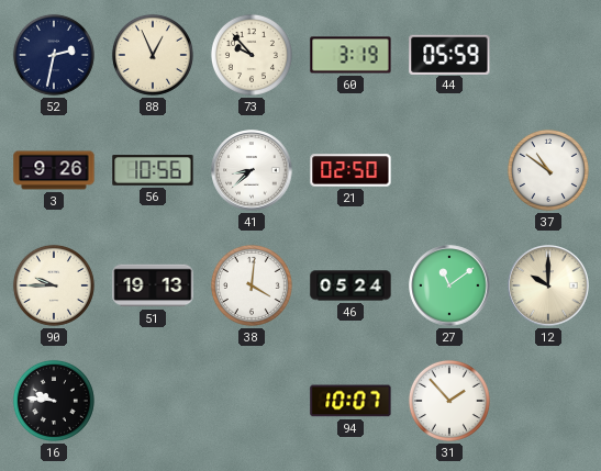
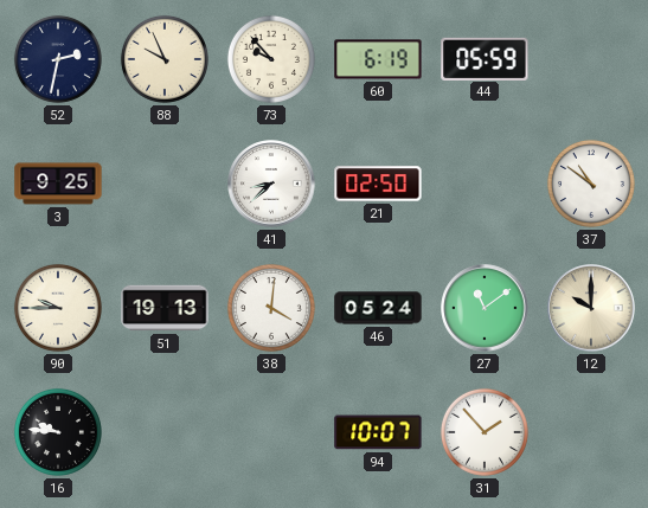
88: 12:56 -> 9:56 (165, 59)
60: 3:19 -> 6:19 (378, 59)
3: 9:26 -> 9:25 (58, 184)
56: 10:56 -> none (153, 170)
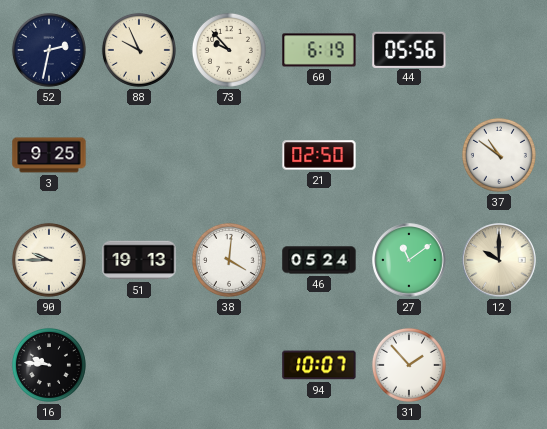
44: 05:59 -> 05:56 (409, 49)
41: 8:38 -> none (271, 184)
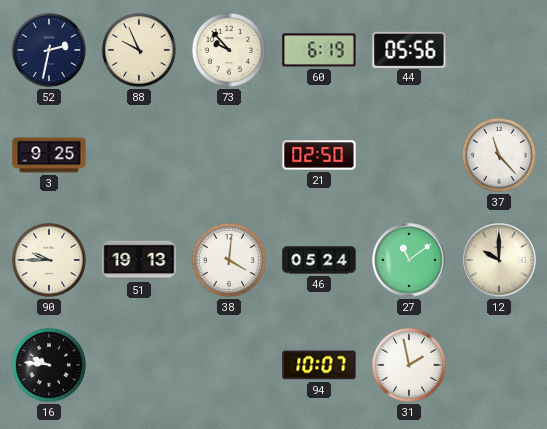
37: 10:51 -> 11:23 (499, 155)
31: 1:53 -> 1:58 (409, 365)
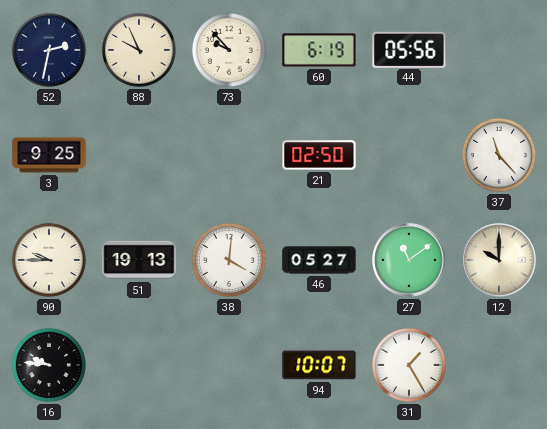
46: 05:24 -> 05:27 (319, 260)
31: 1:58 -> 1:25 (409, 365)
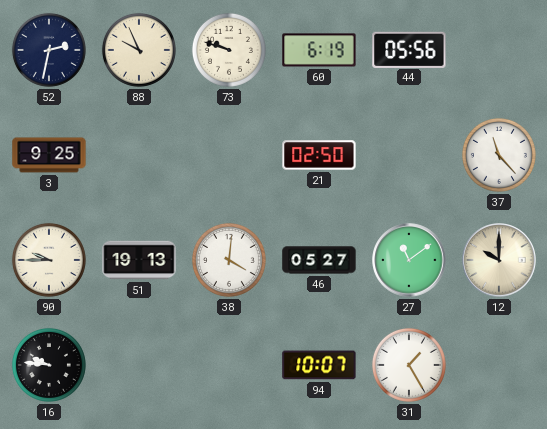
73: 9:53 -> 9:48 (229, 50)
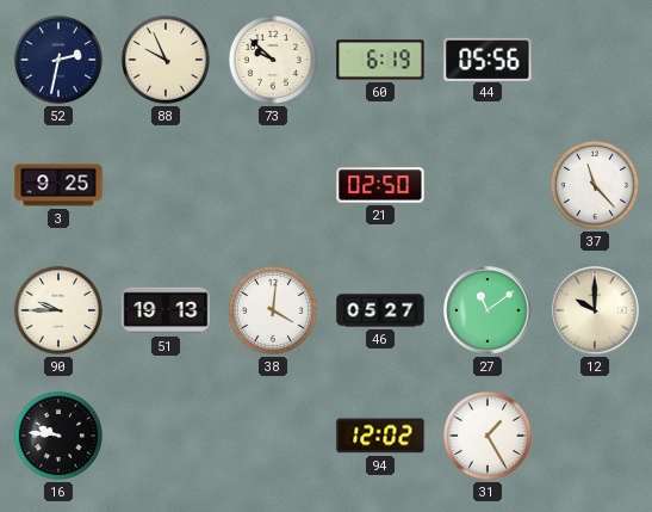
73: 9:48 -> 9:52 (273, 60)
94: 10:07 -> 12:02 (380, 436)
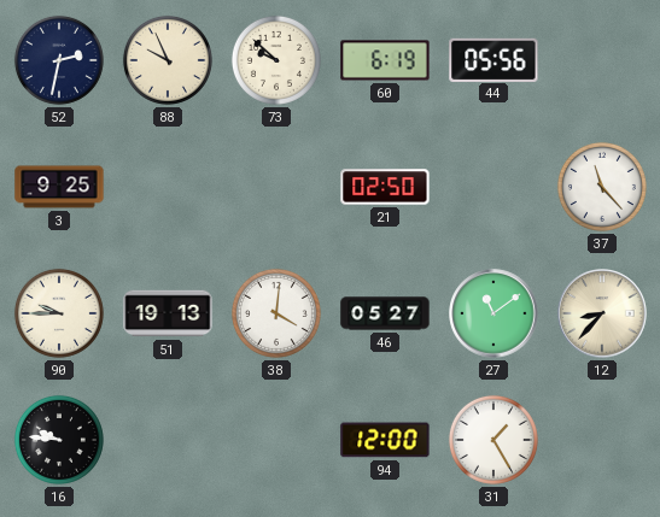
12: 10:00 -> 8:37 (602, 313)
94: 12:02 -> 12:00 (385, 440)
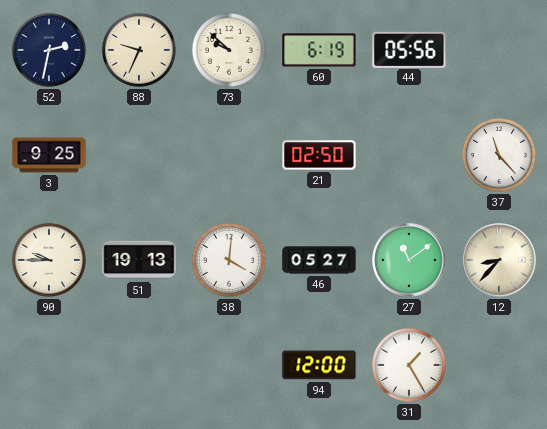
88: 9:56 -> 9:34 (139, 50)
16: 9:46 -> none (59, 440)
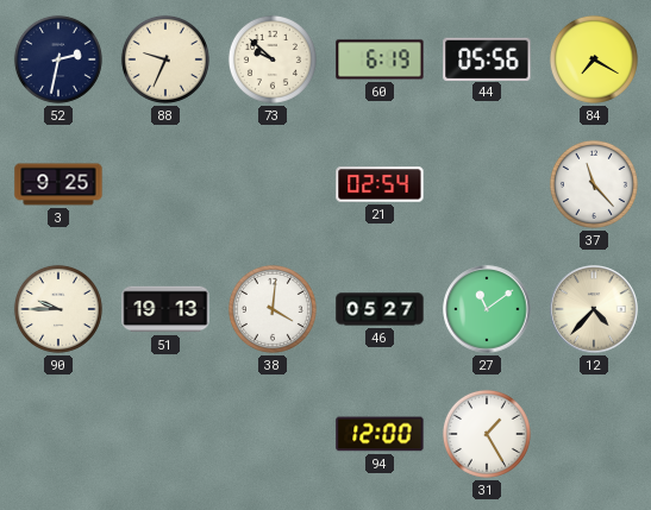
84: none -> 7:20 (594, 59)
21: 02:50 -> 02:54 (380, 184)
12: 8:37 -> 4:37 (594, 309)
